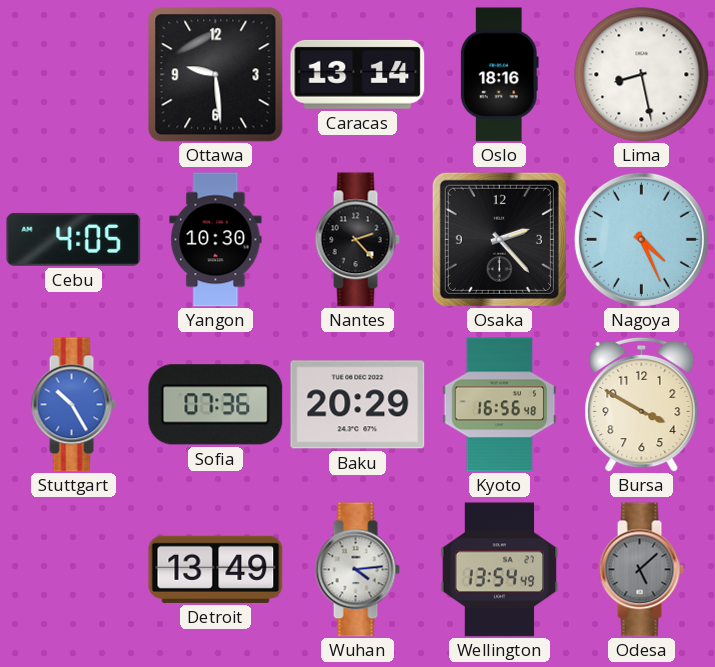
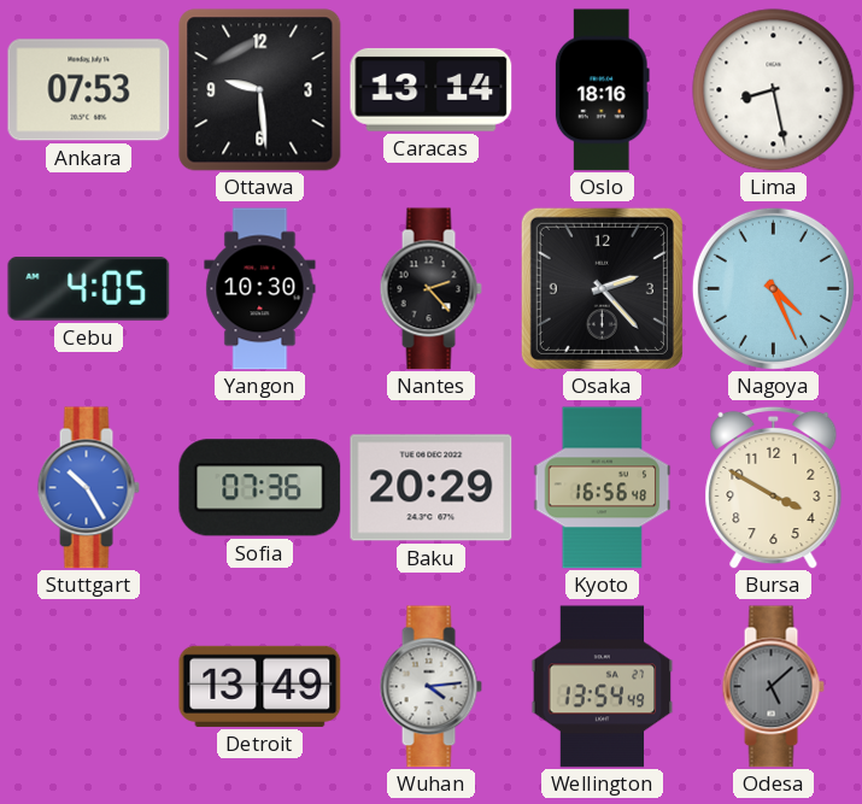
Ankara: none -> 07:53 (89, 90)
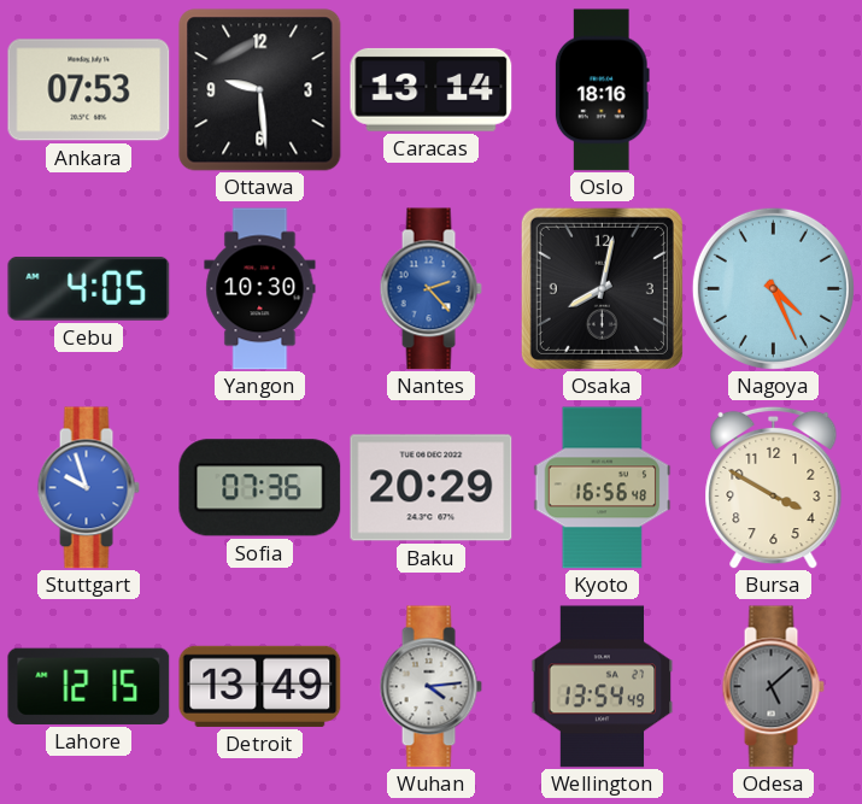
Lima: 8:28 -> none (774, 90)
Nantes dial: black -> blue (430, 289)
Osaka: 2:23 -> 8:02 (602, 288)
Stuttgart: 10:25 -> 9:57 (88, 488)
Lahore: none -> 12:15 (89, 686)
